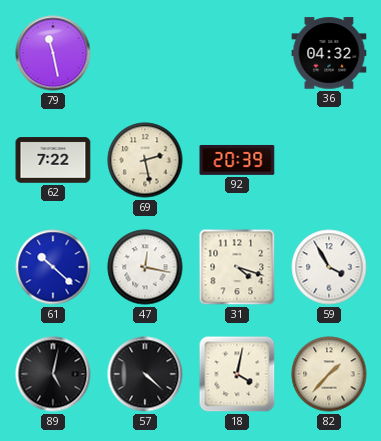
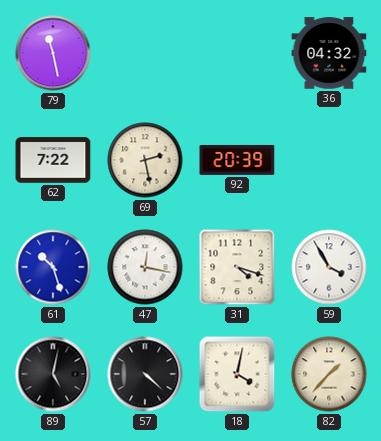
61: 10:22 -> 10:27 (53, 267)
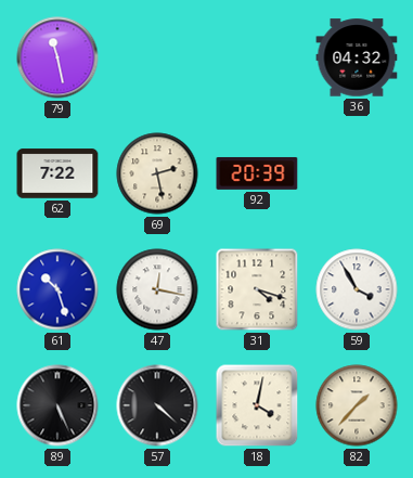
89: 5:02 -> 5:26 (57, 405)
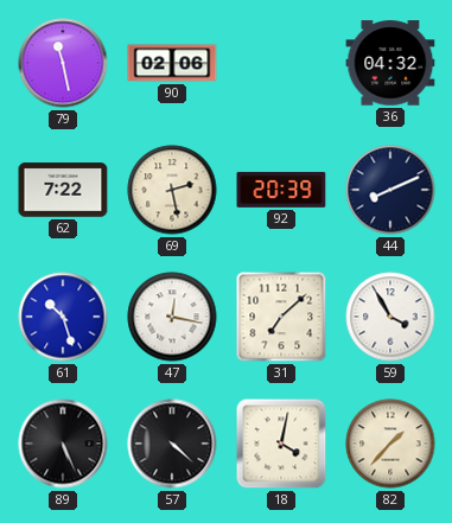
90: none -> 02:06 (172, 63)
44: none -> 8:11 (390, 190)
31: 4:18 -> 7:08 (281, 317)
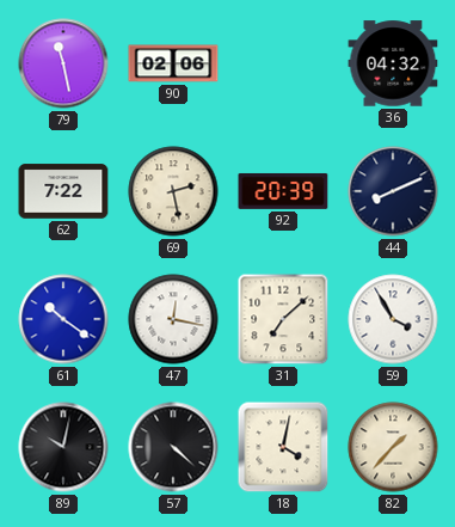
61: 10:27 -> 10:21 (63, 319)
89: 5:26 -> 10:02 (63, 447)
